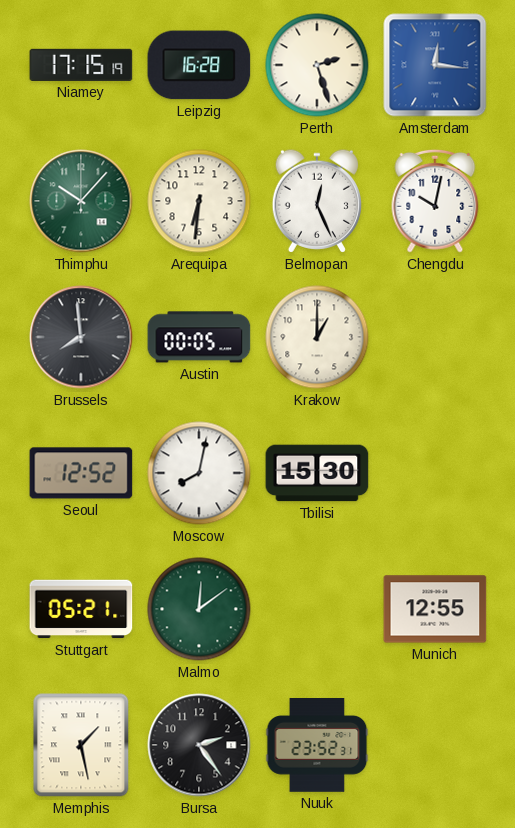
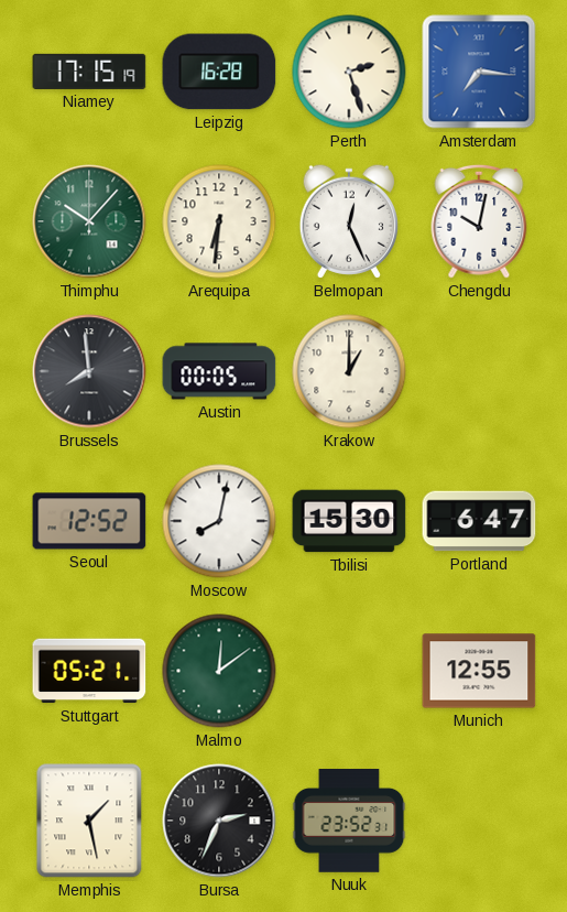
Amsterdam: 12:16 -> 7:16 (479, 72)
Portland: none -> 6:47 (479, 521)
Bursa: 2:24 -> 2:34 (219, 821)
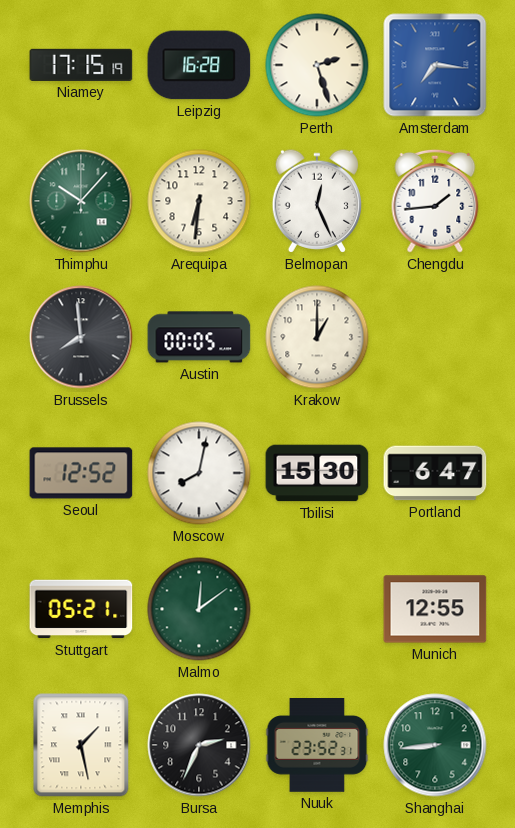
Chengdu: 10:02 -> 1:44 (435, 201)
Shanghai: none -> 8:44 (435, 745)
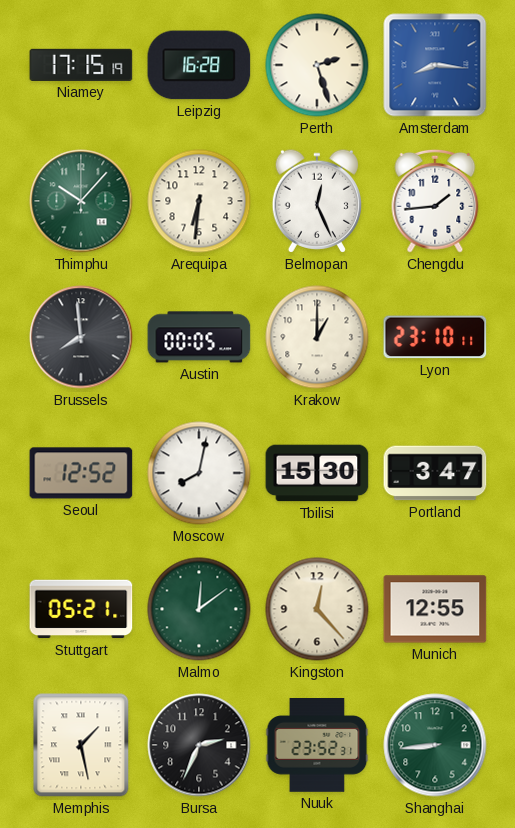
Amsterdam: 7:16 -> 8:16 (435, 65)
Lyon: none -> 23:10 (435, 337)
Portland: 6:47 -> 3:47 (435, 473)
Kingston: none -> 12:23 (317, 609)
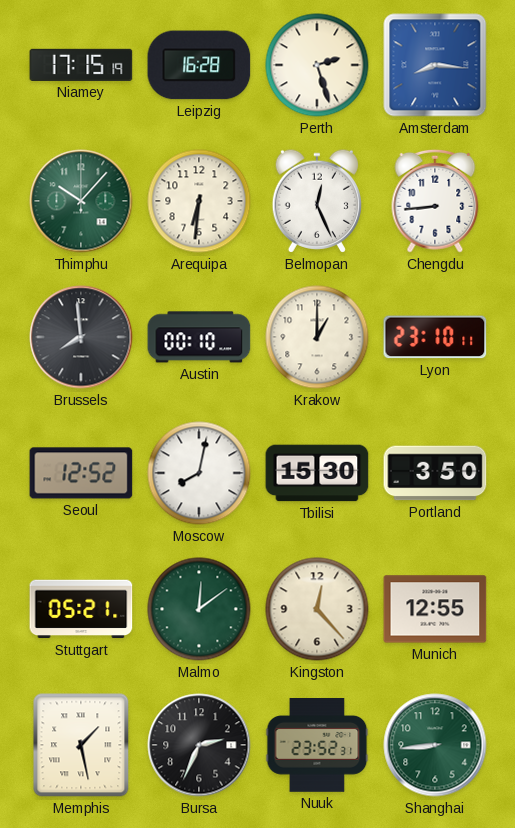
Chengdu: 1:44 -> 8:44 (435, 201)
Austin: 00:05 -> 00:10 (199, 337)
Portland: 3:47 -> 3:50 (435, 473)
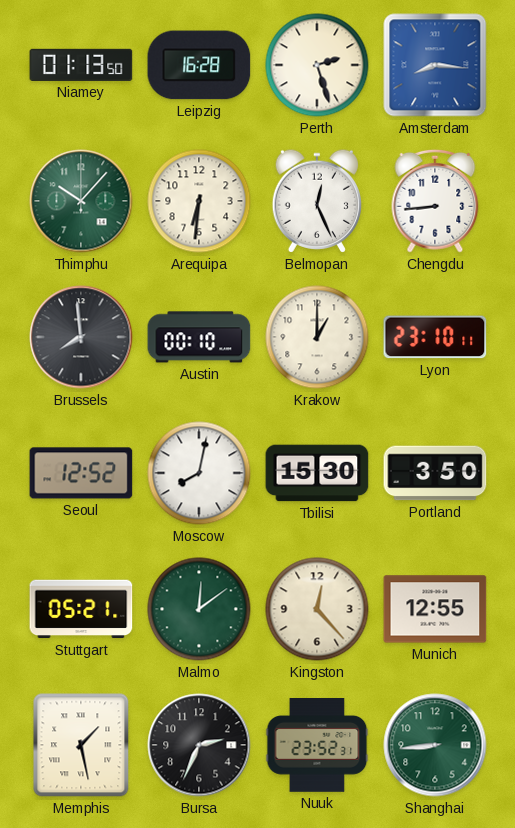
Niamey: 17:15 -> 01:13 (81, 65)
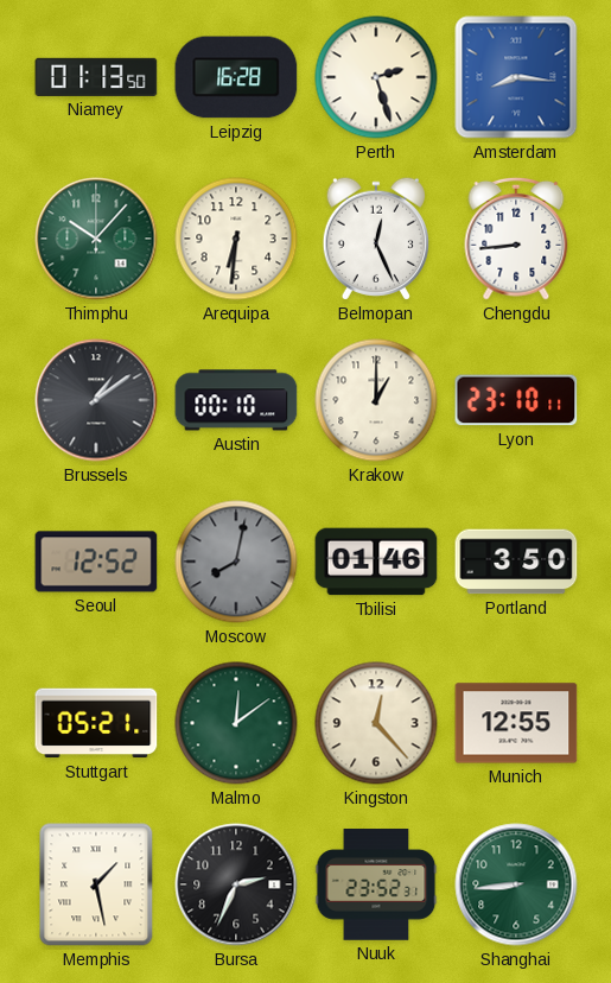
Brussels: 7:59 -> 1:09 (96, 400)
Moscow dial: white -> grey (236, 562)
Tbilisi: 15:30 -> 01:46 (376, 562)
